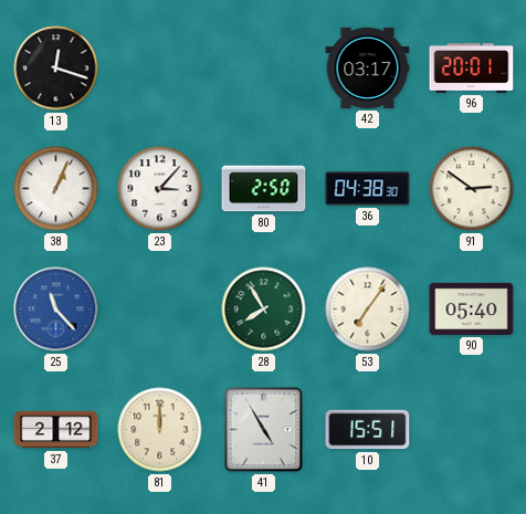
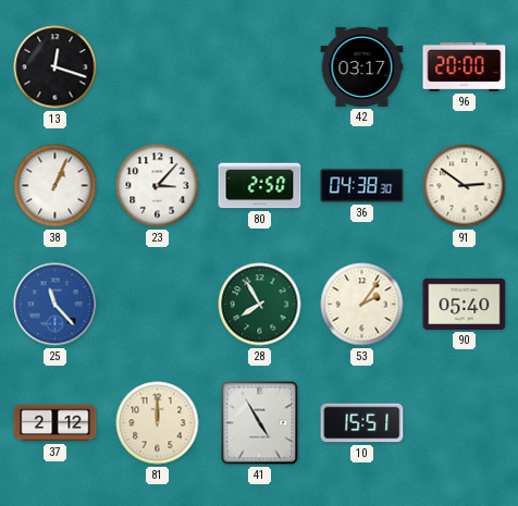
96: 20:01 -> 20:00 (465, 66)
53: 7:06 -> 2:06 (362, 305)
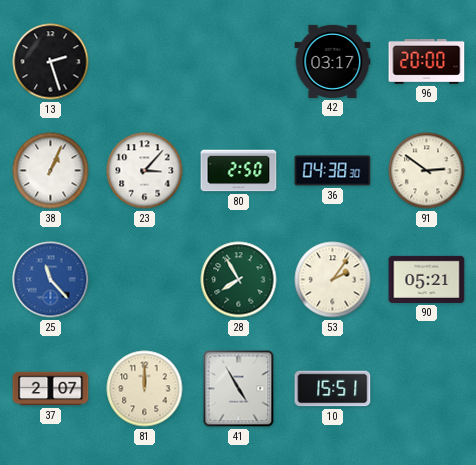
13: 12:18 -> 2:27 (51, 62)
90: 05:40 -> 05:21 (427, 279)
37: 2:12 -> 2:07 (51, 389)
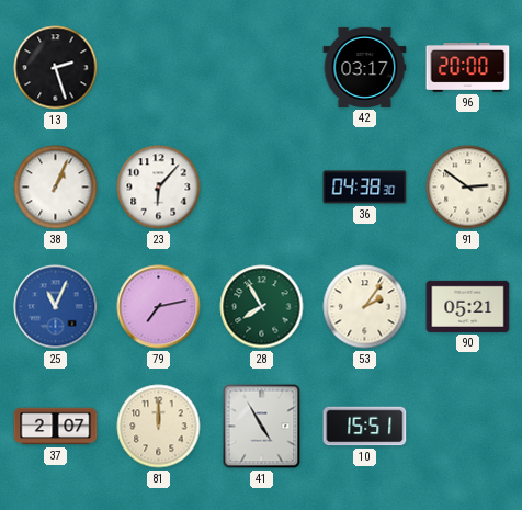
23: 3:07 -> 6:07 (159, 188)
80: 2:50 -> none (239, 171)
25: 11:23 -> 11:04 (56, 307)
79: none -> 7:13 (159, 307)
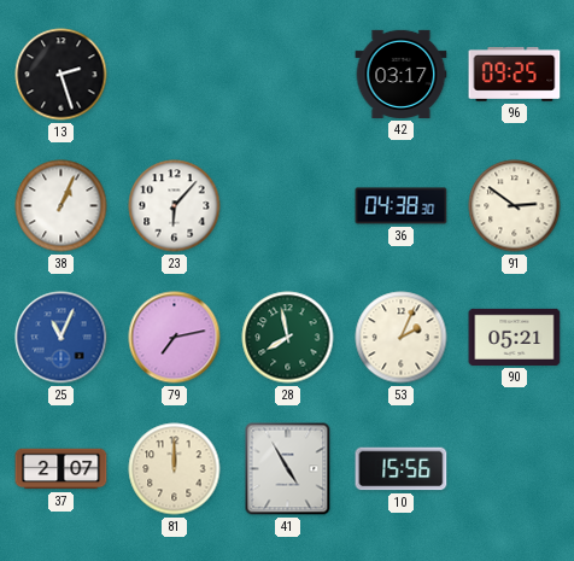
96: 20:00 -> 09:25 (515, 74)
28: 7:55 -> 7:58 (288, 338)
53: 2:06 -> 2:04 (402, 338)
10: 15:51 -> 15:56 (402, 469)
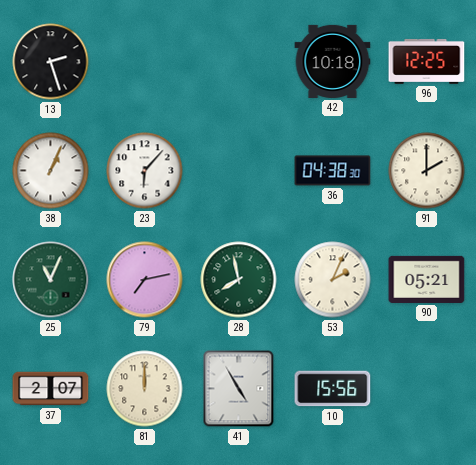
42: 03:17 -> 10:18 (333, 61)
96: 09:25 -> 12:25 (427, 61)
91: 2:51 -> 2:00 (427, 171)
25 dial: blue -> green (51, 280)
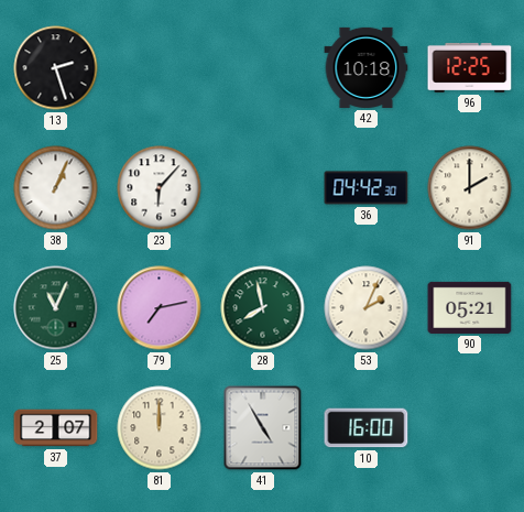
36: 04:38 -> 04:42 (367, 188)
10: 15:56 -> 16:00 (367, 428)
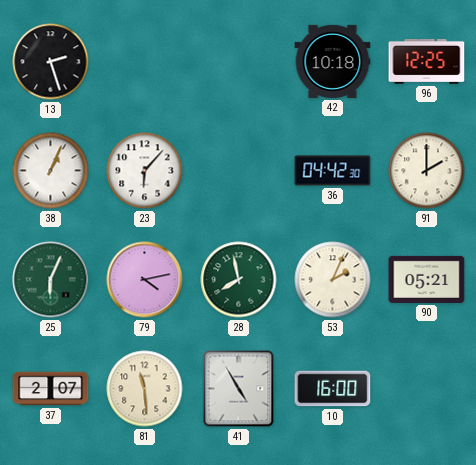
25: 11:04 -> 6:04 (51, 280)
79: 7:13 -> 4:13 (145, 280)
81: 12:00 -> 11:29 (145, 389)
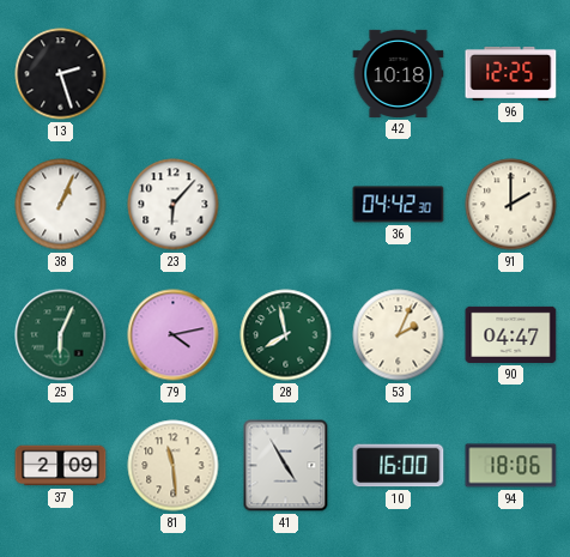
90: 05:21 -> 04:47 (511, 334)
37: 2:07 -> 2:09 (61, 466)
94: none -> 18:06 (511, 466)
